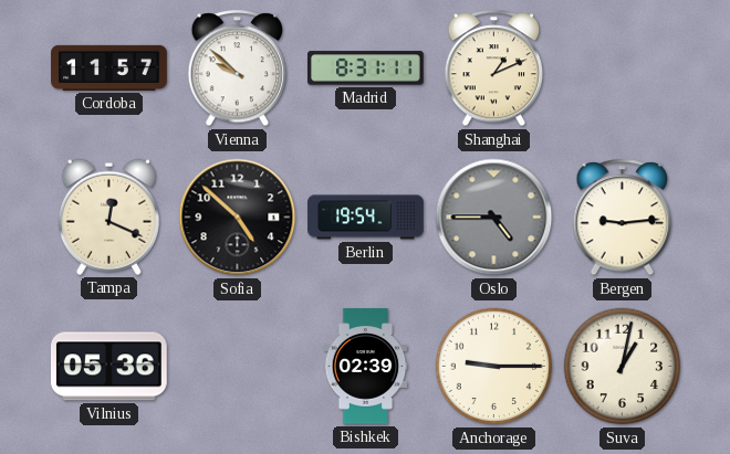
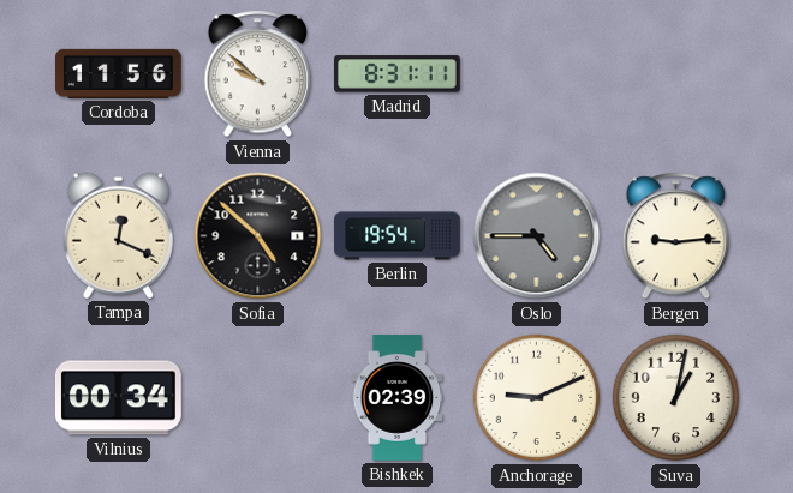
Cordoba: 11:57 -> 11:56 (119, 73)
Shanghai: 1:11 -> none (494, 68)
Vilnius: 05:36 -> 00:34 (118, 398)
Anchorage: 9:15 -> 9:11 (537, 398)
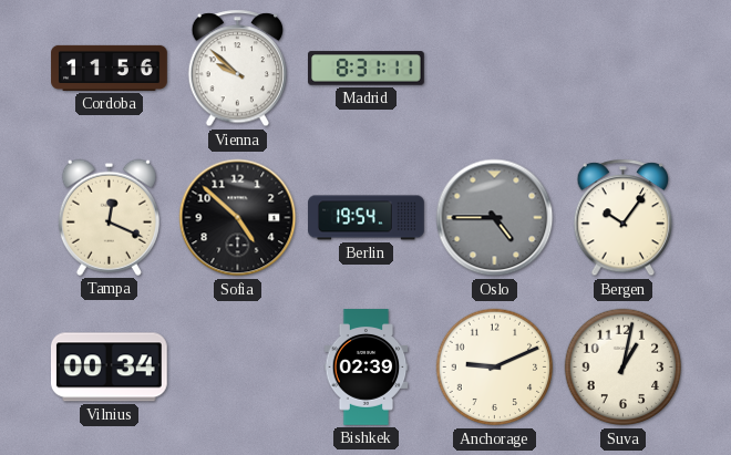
Bergen: 9:14 -> 10:06 (624, 218)
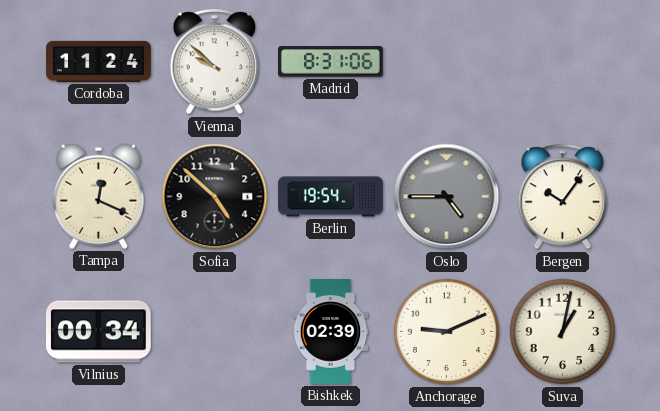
Cordoba: 11:56 -> 11:24 (99, 61)
Madrid: 8:31:11 -> 8:31:06 (331, 62)
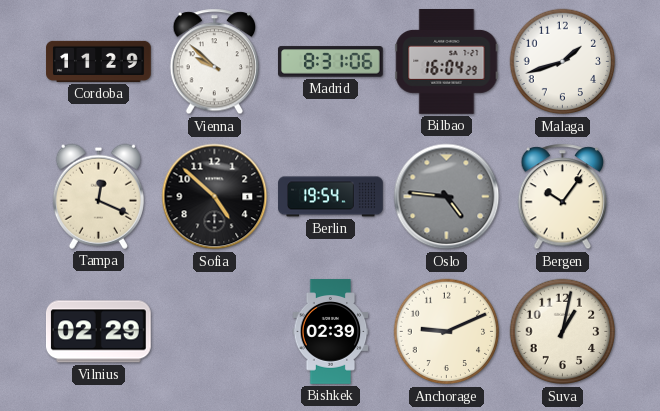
Cordoba: 11:24 -> 11:29 (99, 61)
Bilbao: none -> 16:04 (447, 62)
Malaga: none -> 1:42 (563, 62)
Oslo: 4:45 -> 4:46 (447, 197)
Vilnius: 00:34 -> 02:29 (98, 332)
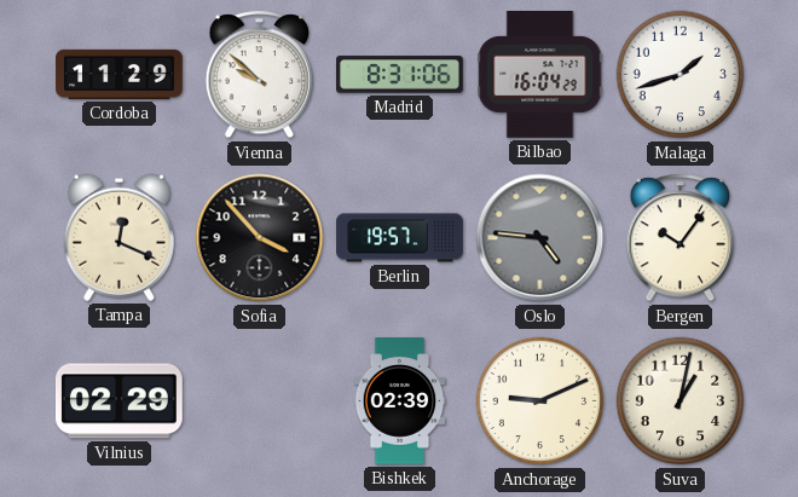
Sofia: 4:52 -> 3:53 (260, 238)
Berlin: 19:54 -> 19:57 (400, 238)
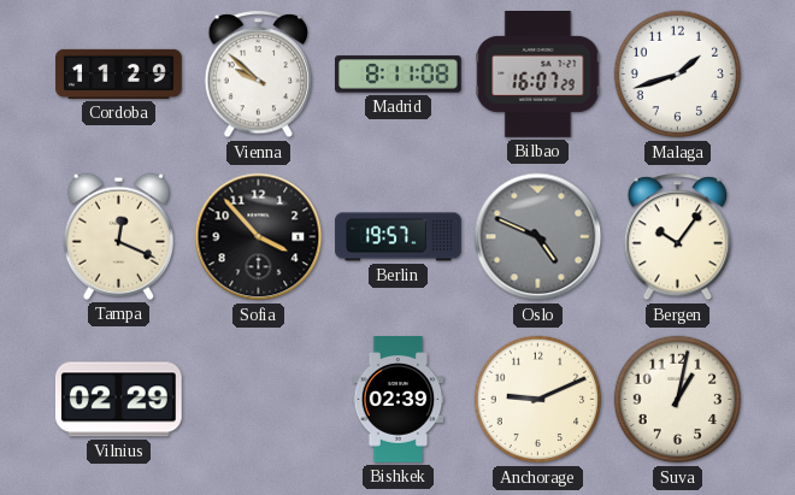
Madrid: 8:31 -> 8:11 (399, 75)
Bilbao: 16:04 -> 16:07 (538, 75)
Oslo: 4:46 -> 4:49 (538, 237)
